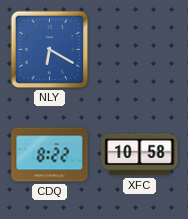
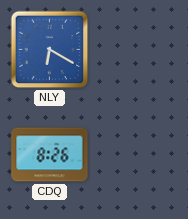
CDQ: 8:22 -> 8:26 (50, 155)
XFC: 10:58 -> none (140, 155)
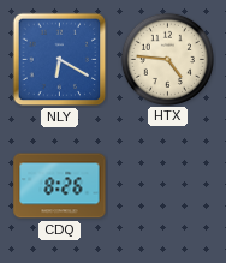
HTX: none -> 4:46 (167, 59)
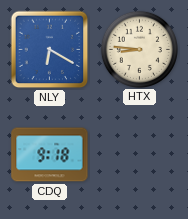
HTX: 4:46 -> 8:46 (139, 49)
CDQ: 8:26 -> 9:18 (50, 155)
